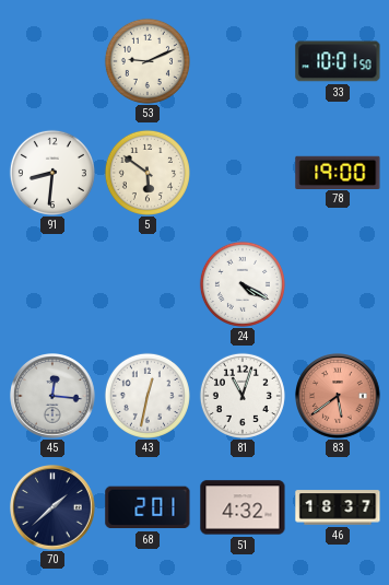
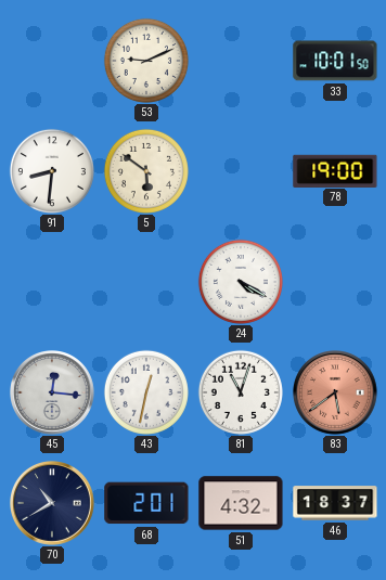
70: 1:38 -> 10:40 (53, 504)
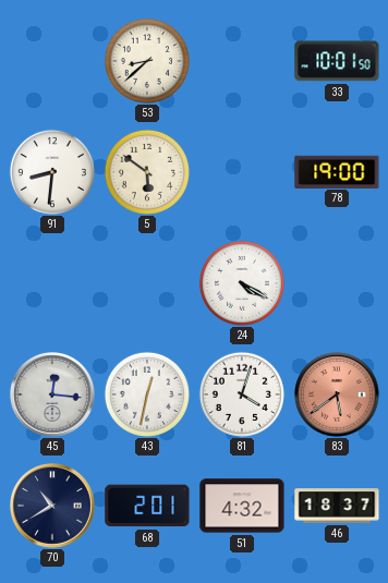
53: 9:11 -> 8:38 (147, 61)
81: 11:03 -> 4:03 (242, 394)
